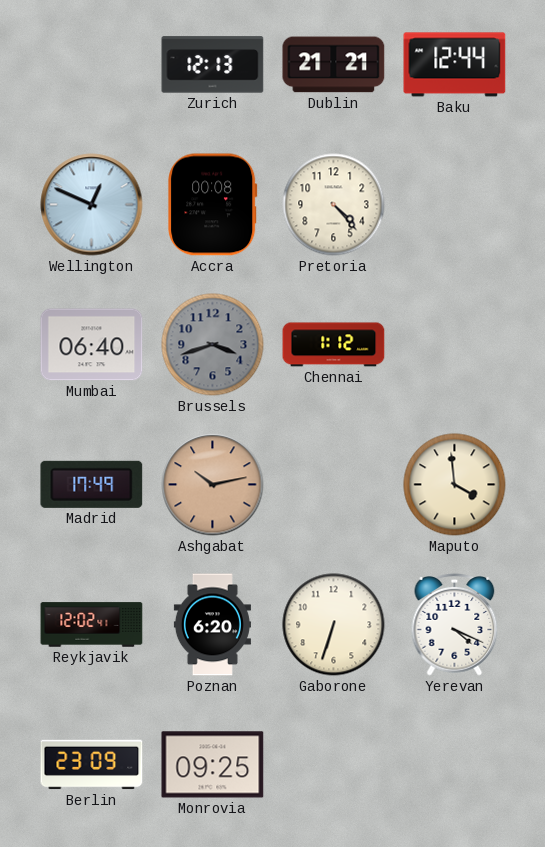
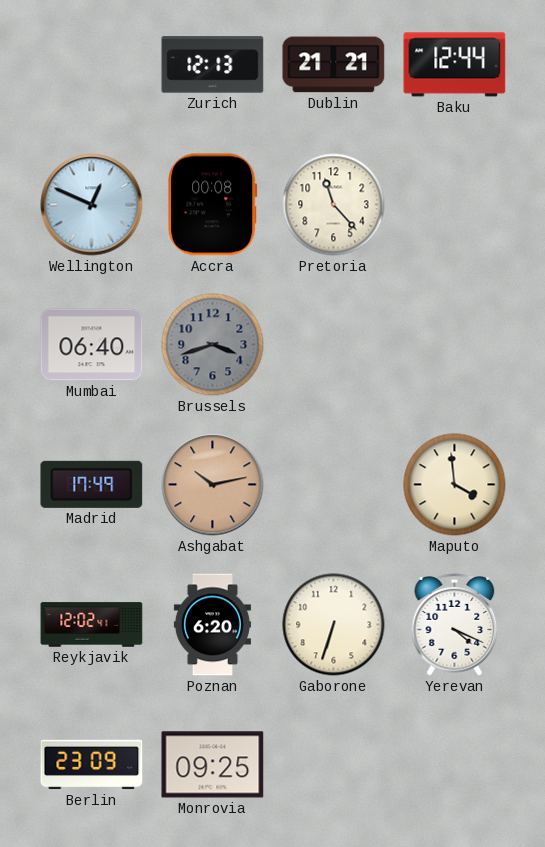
Pretoria: 4:23 -> 11:23 (334, 205)
Chennai: 1:12 -> none (334, 345)
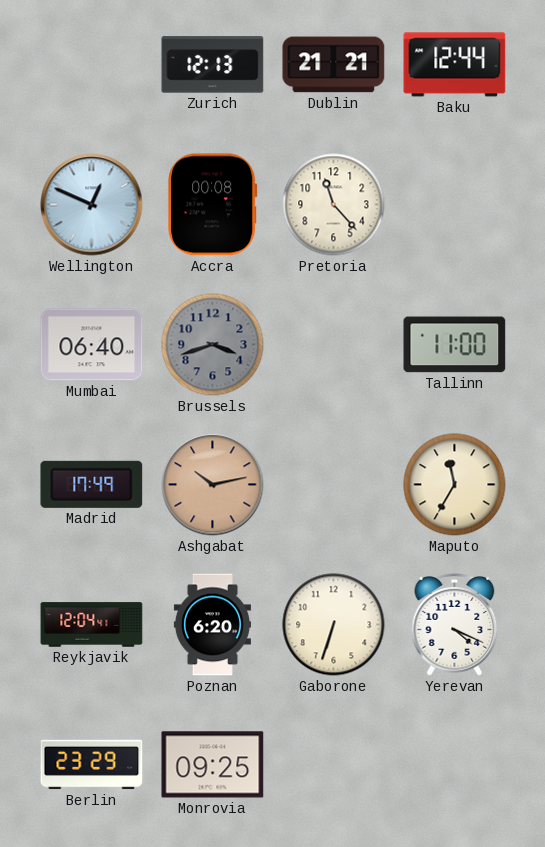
Tallinn: none -> 11:00 (455, 345)
Maputo: 3:59 -> 11:35 (455, 485)
Reykjavik: 12:02 -> 12:04 (92, 625)
Berlin: 23:09 -> 23:29 (92, 765)
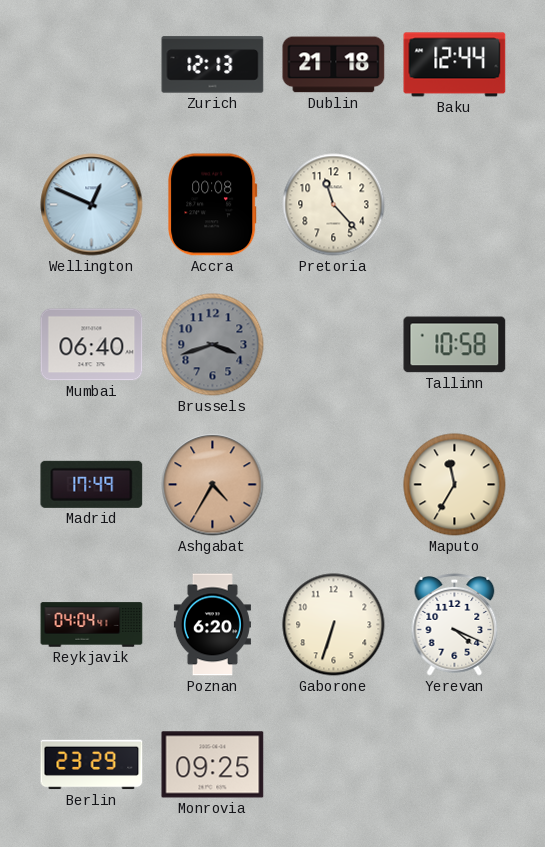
Dublin: 21:21 -> 21:18 (334, 65)
Tallinn: 11:00 -> 10:58 (455, 345)
Ashgabat: 10:13 -> 4:35 (213, 485)
Reykjavik: 12:04 -> 04:04 (92, 625)
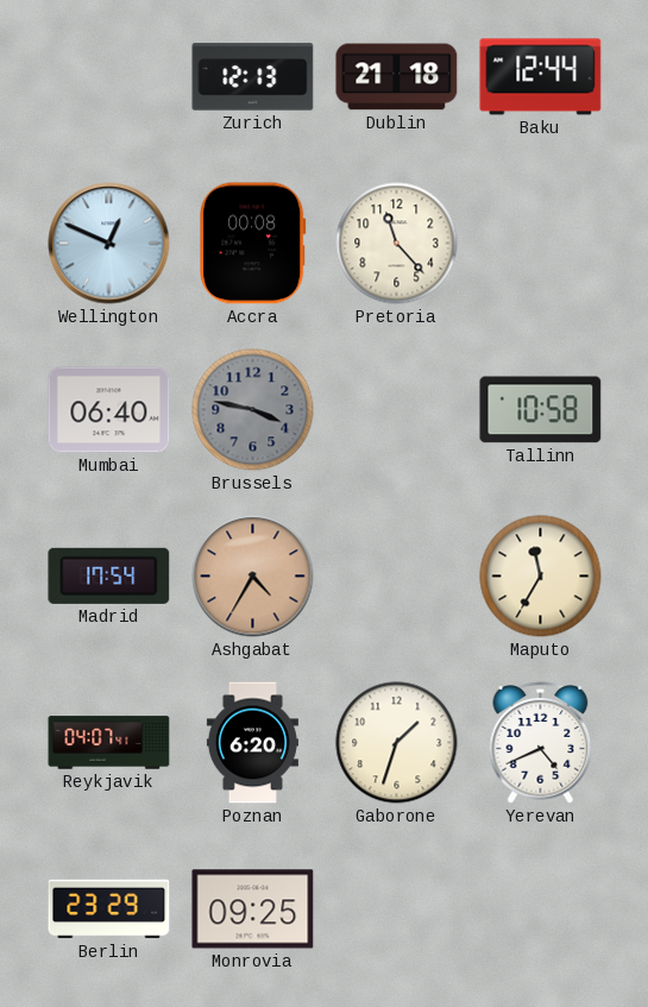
Brussels: 3:42 -> 3:47 (253, 410)
Madrid: 17:49 -> 17:54 (109, 575)
Reykjavik: 04:04 -> 04:07 (109, 743)
Gaborone: 6:33 -> 1:33 (397, 743)
Yerevan: 4:19 -> 4:41 (541, 743)
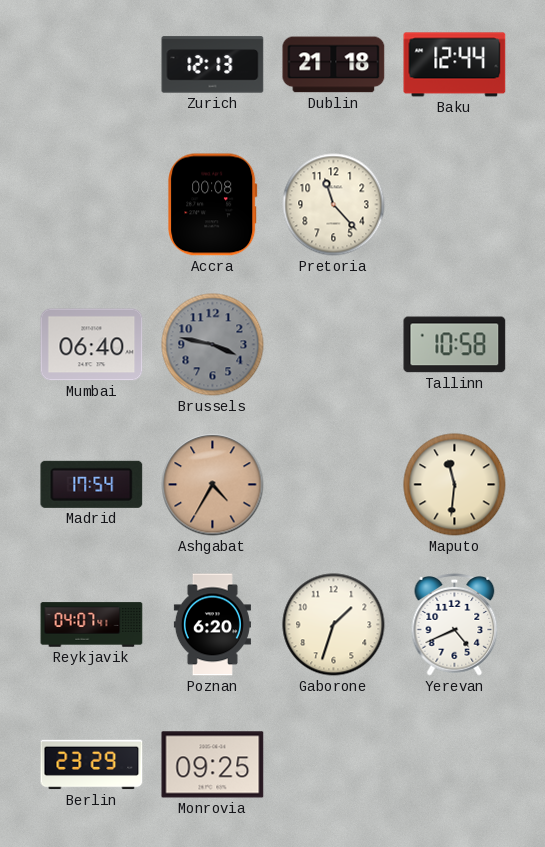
Wellington: 12:49 -> none (109, 244)
Maputo: 11:35 -> 11:31 (455, 485)
